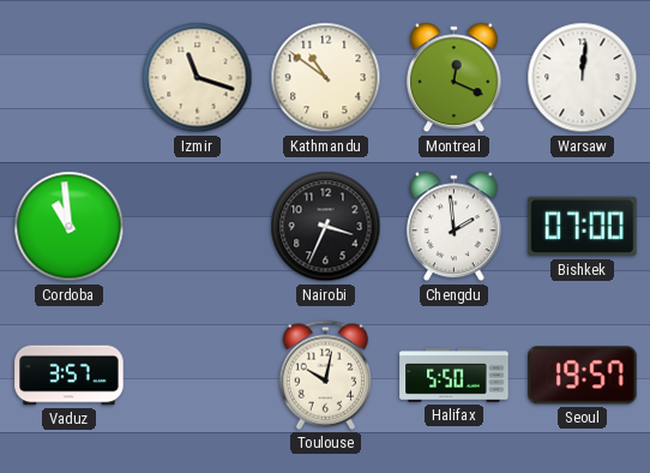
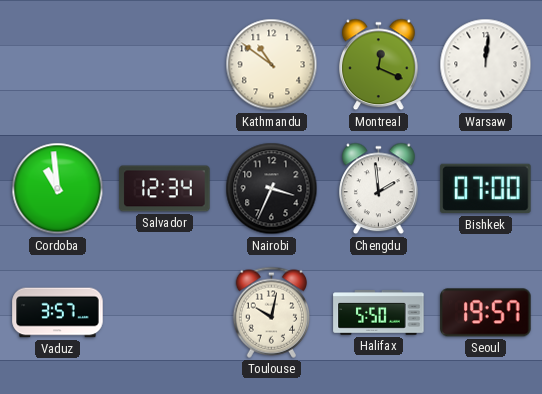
Izmir: 11:18 -> none (198, 78)
Salvador: none -> 12:34 (165, 189)
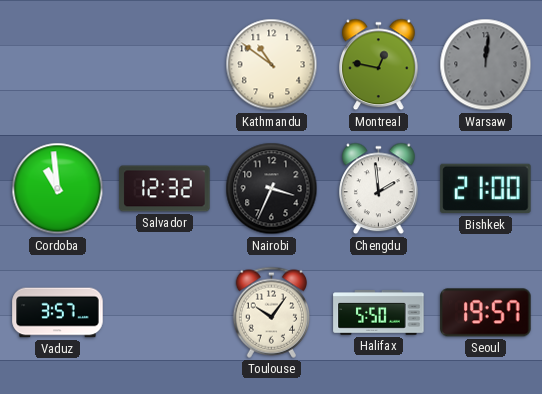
Montreal: 12:19 -> 12:47 (379, 65)
Warsaw dial: white -> grey (486, 65)
Salvador: 12:34 -> 12:32 (165, 189)
Bishkek: 07:00 -> 21:00 (486, 189)
Toulouse: 10:02 -> 10:06 (272, 312)
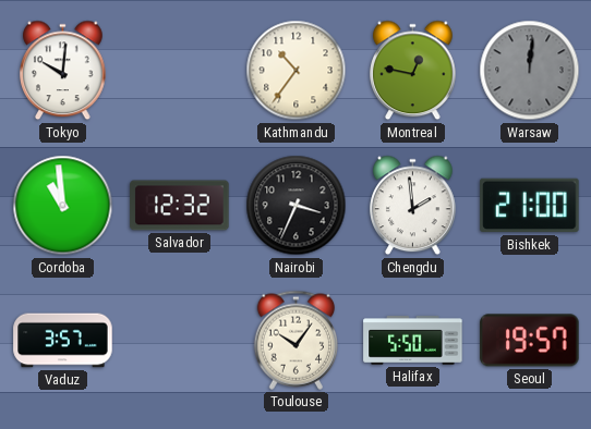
Tokyo: none -> 10:01 (63, 71)
Kathmandu: 10:51 -> 10:36 (297, 71)
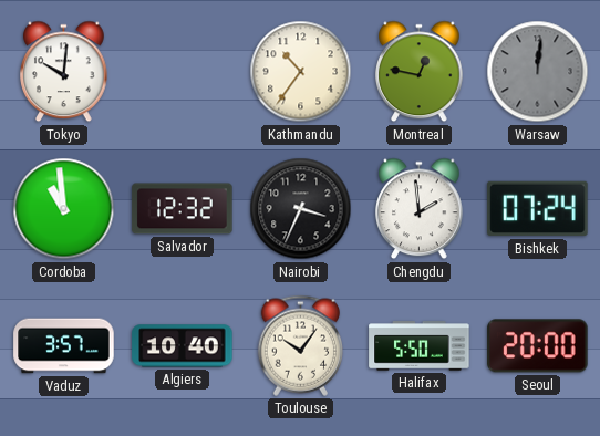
Bishkek: 21:00 -> 07:24 (538, 209)
Algiers: none -> 10:40 (183, 346)
Seoul: 19:57 -> 20:00 (538, 346)
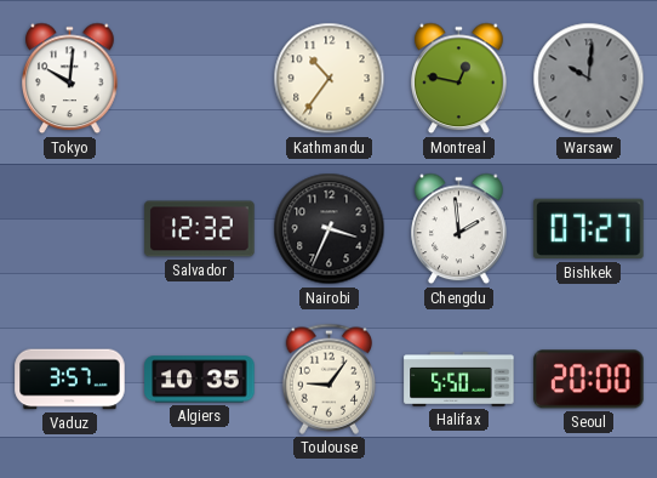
Warsaw: 12:01 -> 10:01 (589, 79)
Cordoba: 10:59 -> none (64, 209)
Bishkek: 07:24 -> 07:27 (589, 229)
Algiers: 10:40 -> 10:35 (200, 380)
Toulouse: 10:06 -> 9:06 (330, 379)
